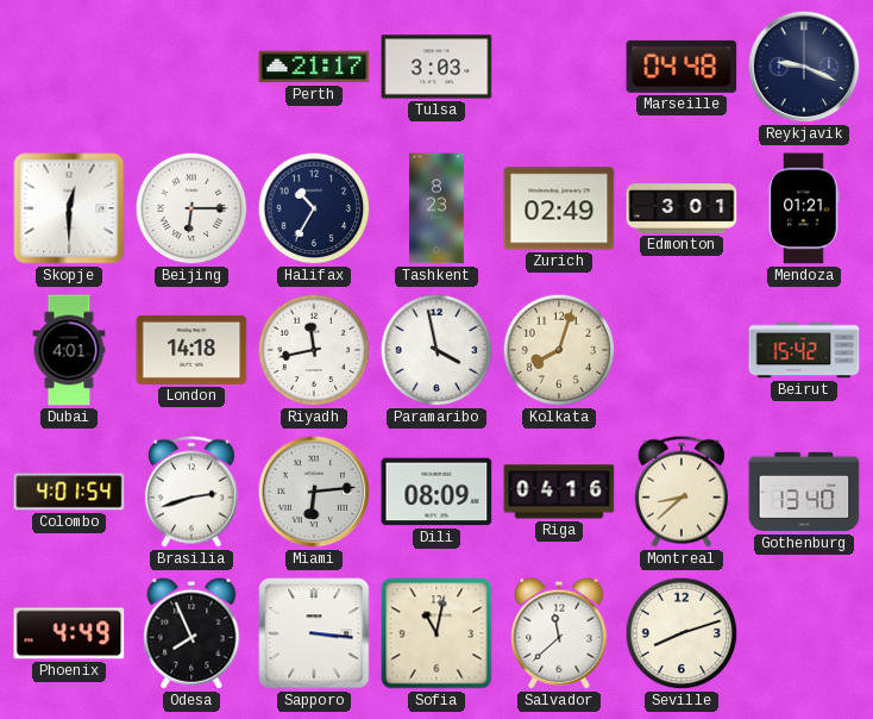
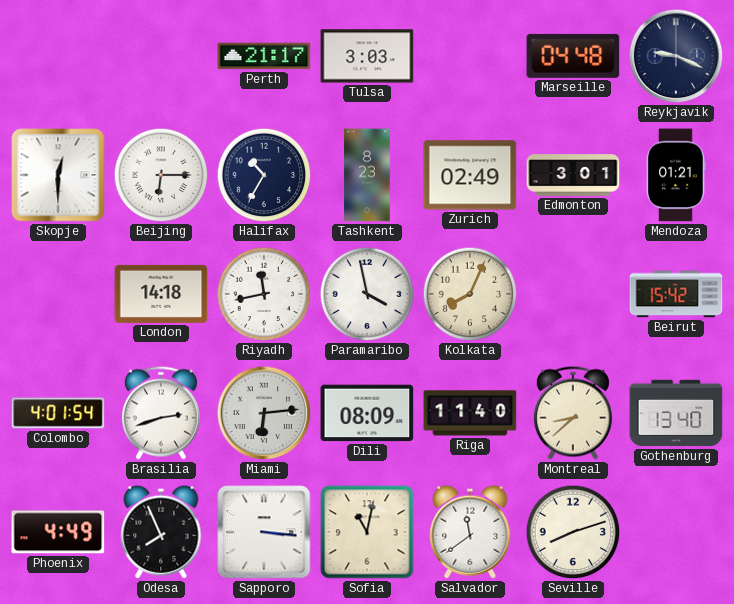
Dubai: 4:01 -> none (69, 350)
Kolkata: 8:03 -> 8:04 (470, 294)
Riga: 04:16 -> 11:40 (470, 413)
Salvador: 11:38 -> 11:39 (470, 532)
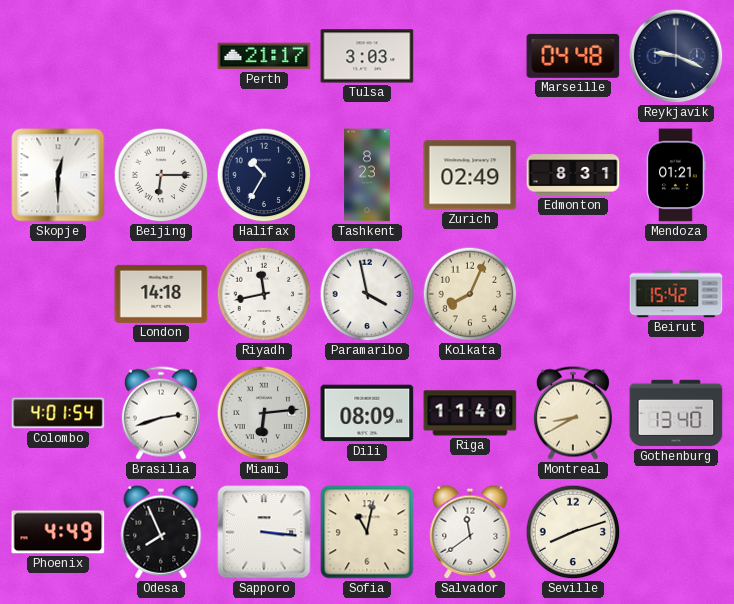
Edmonton: 3:01 -> 8:31 (573, 175)
Montreal: 8:38 -> 8:40 (573, 413)
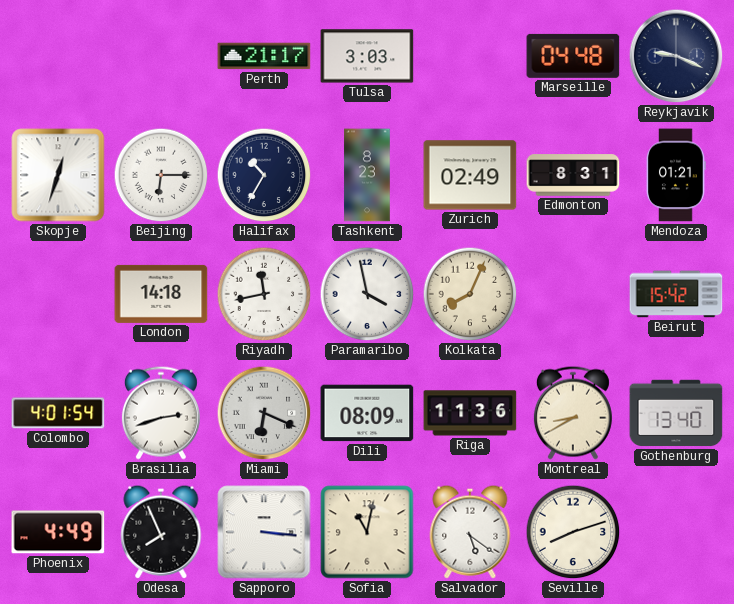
Skopje: 12:30 -> 12:33 (58, 175)
Miami: 6:14 -> 6:19 (264, 413)
Riga: 11:40 -> 11:36 (470, 413)
Salvador: 11:39 -> 5:21 (470, 532)
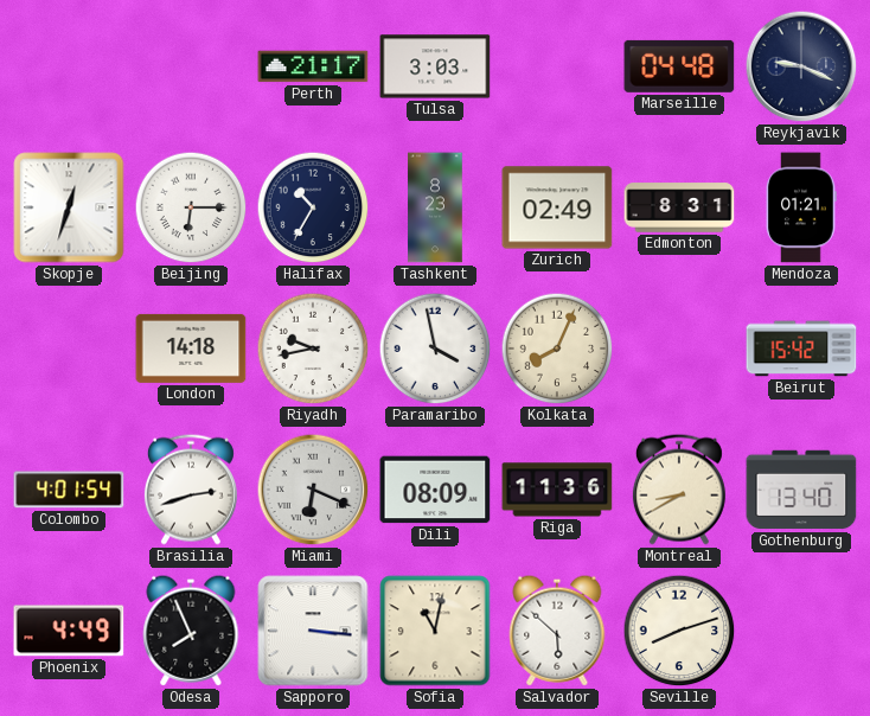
Riyadh: 11:43 -> 9:43 (313, 349)
Salvador: 5:21 -> 5:52 (557, 631)
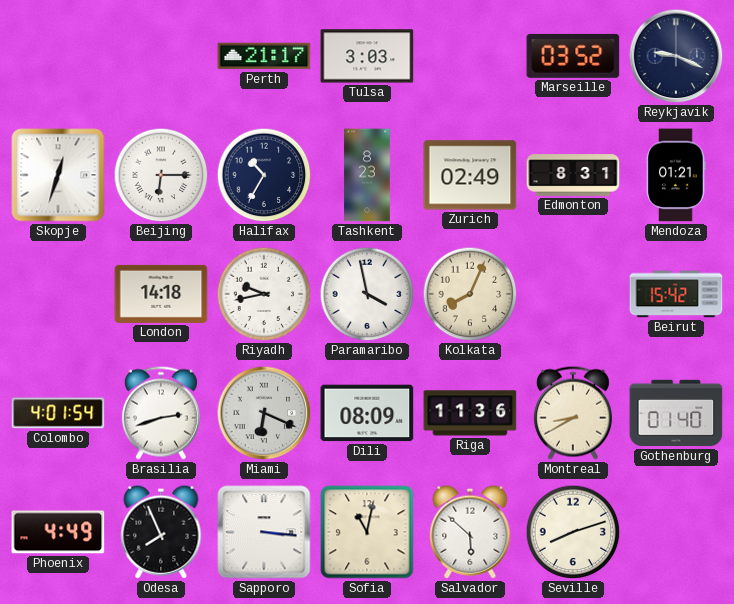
Marseille: 04:48 -> 03:52 (573, 56)
Gothenburg: 13:40 -> 01:40 (676, 413)
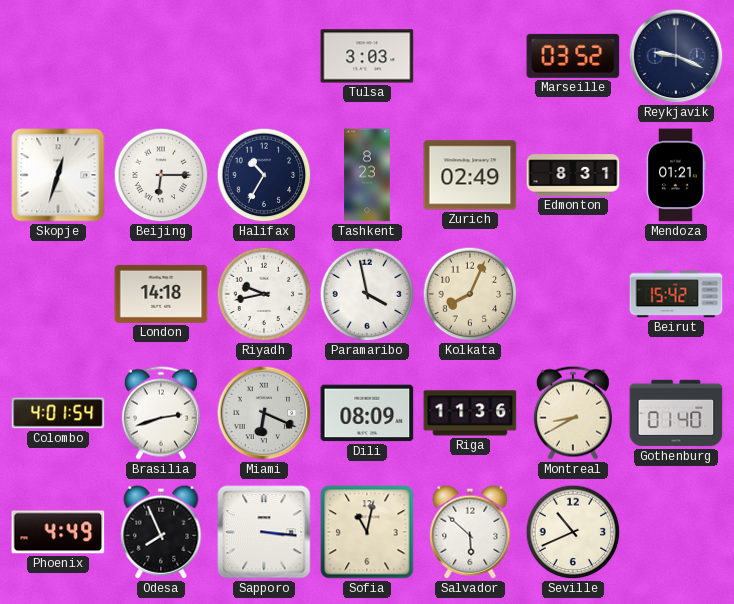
Perth: 21:17 -> none (264, 56)
Seville: 8:12 -> 10:41 (573, 532)
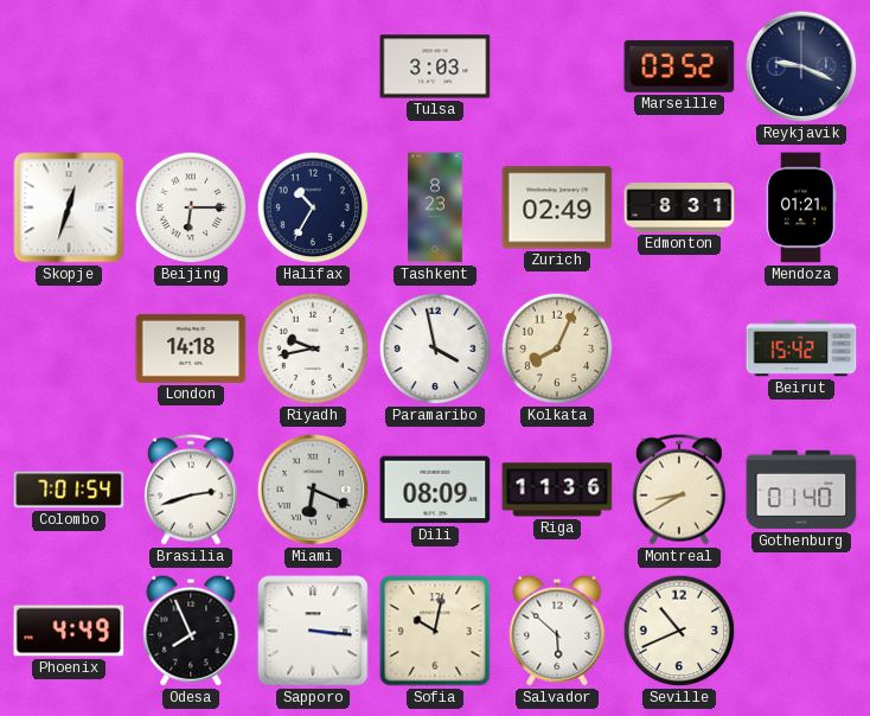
Colombo: 4:01 -> 7:01 (69, 490)
Sofia: 11:02 -> 10:02 (435, 631)
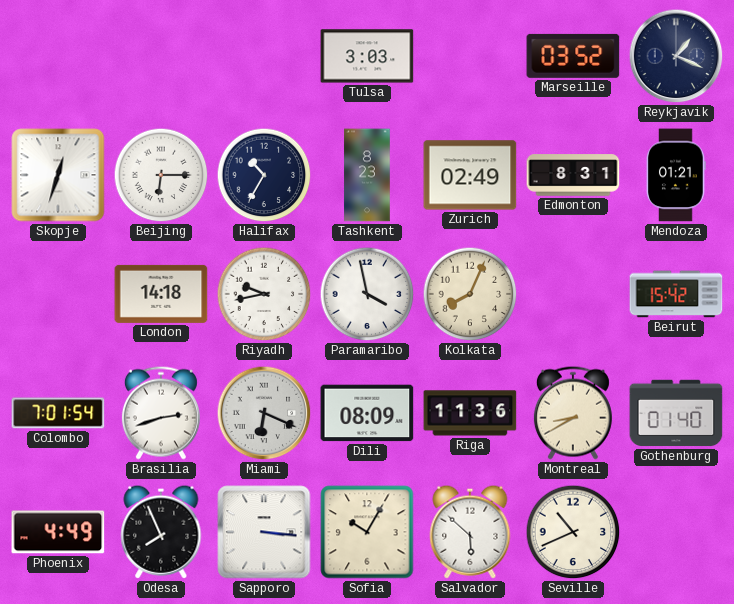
Reykjavik: 9:19 -> 1:19 (676, 56)
Sofia: 10:02 -> 10:05 (367, 532)
